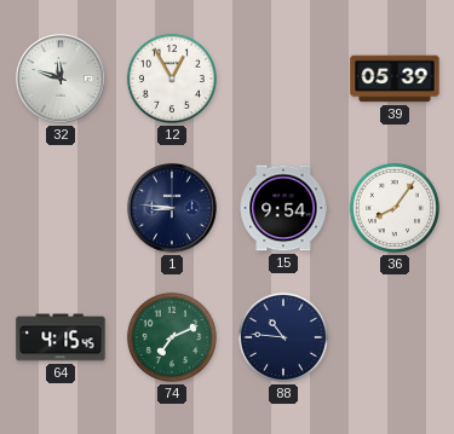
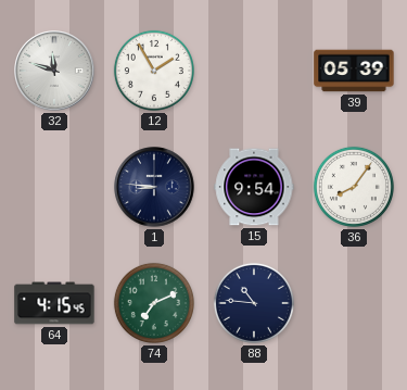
12: 12:55 -> 1:55 (154, 71)
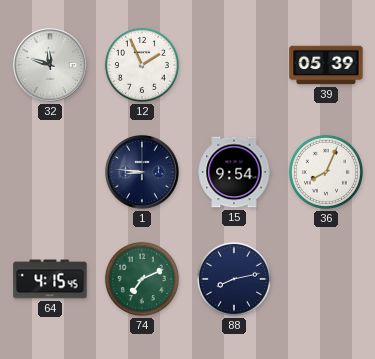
12: 1:55 -> 1:56 (142, 65)
36: 8:06 -> 8:04 (326, 172)
88: 10:46 -> 8:13 (234, 279)
